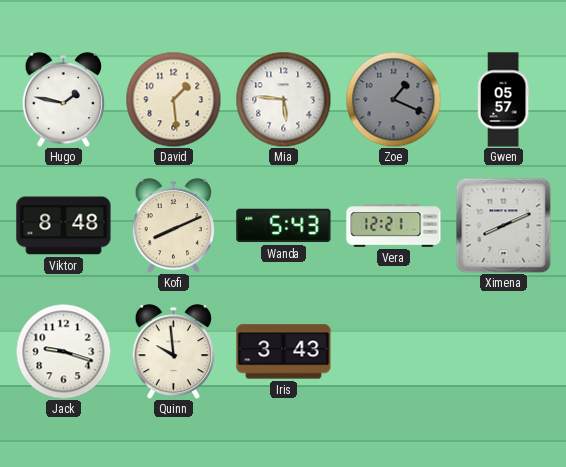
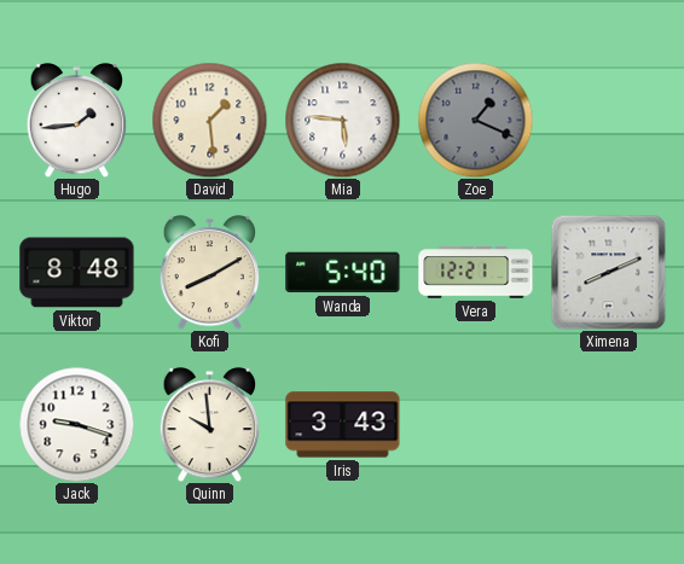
Hugo: 1:47 -> 1:44 (77, 121)
Gwen: 05:57 -> none (503, 100)
Kofi: 8:11 -> 8:10 (210, 273)
Wanda: 5:43 -> 5:40 (343, 273)
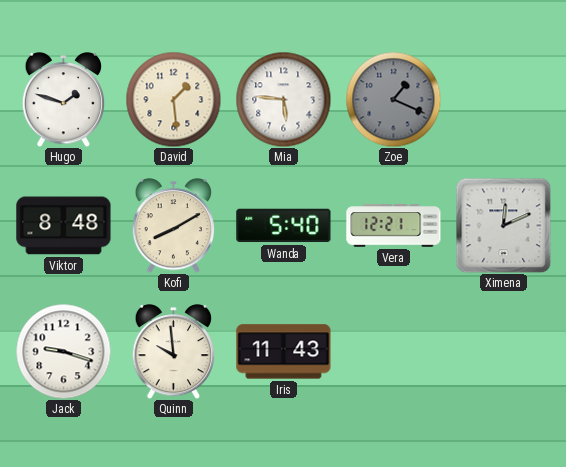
Hugo: 1:44 -> 1:48 (64, 100)
Ximena: 8:11 -> 12:11 (503, 225)
Iris: 3:43 -> 11:43 (284, 352)
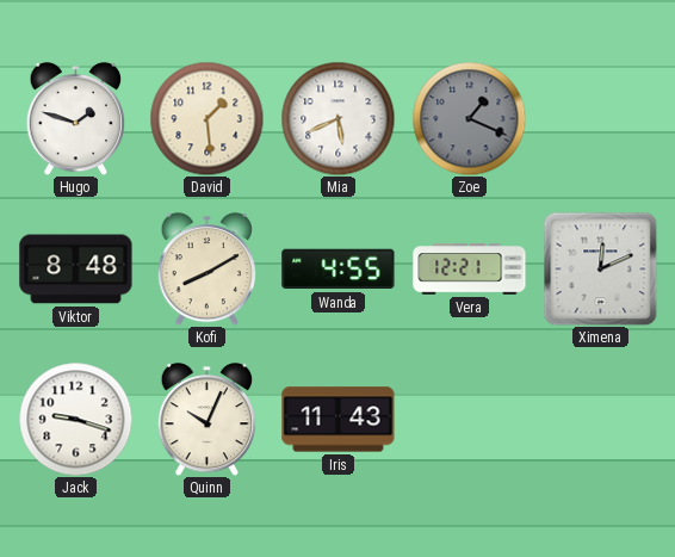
Mia: 5:46 -> 5:41 (337, 118)
Wanda: 5:40 -> 4:55 (339, 270)
Quinn: 9:59 -> 10:04 (208, 420)
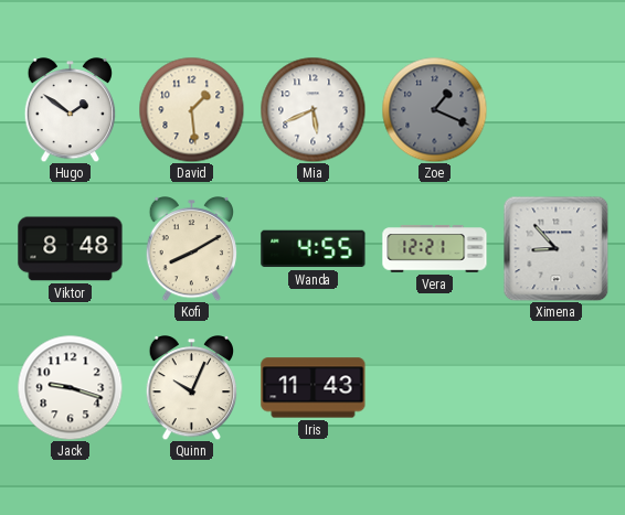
Hugo: 1:48 -> 1:51 (71, 110)
Ximena: 12:11 -> 8:53 (555, 248)
